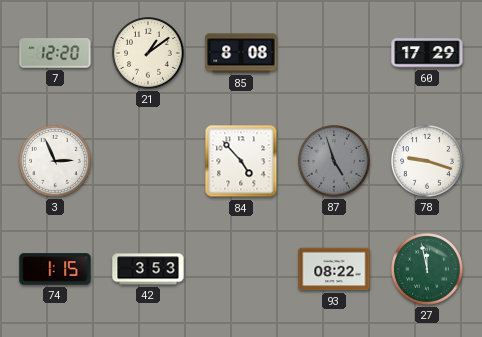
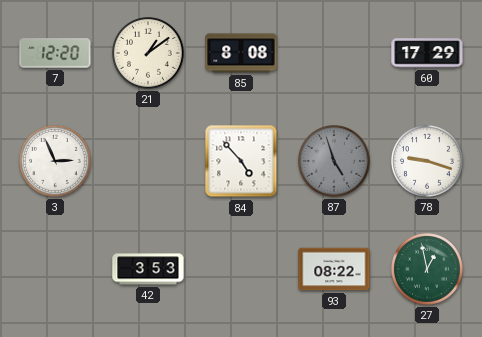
74: 1:15 -> none (55, 269)
27: 11:58 -> 12:58 (428, 270)
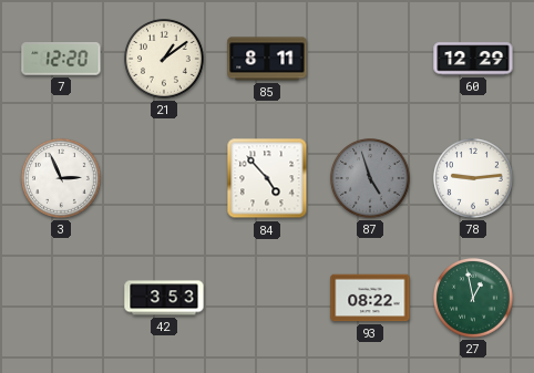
85: 8:08 -> 8:11 (267, 59)
60: 17:29 -> 12:29 (473, 59)
78: 9:18 -> 9:14 (474, 179)
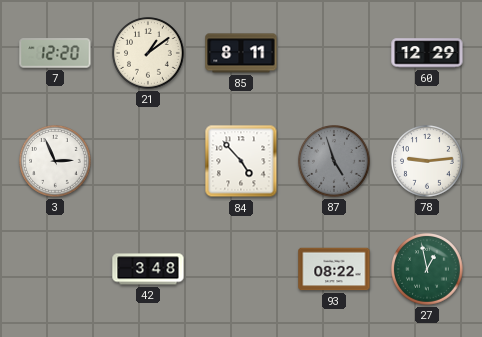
42: 3:53 -> 3:48 (148, 269)
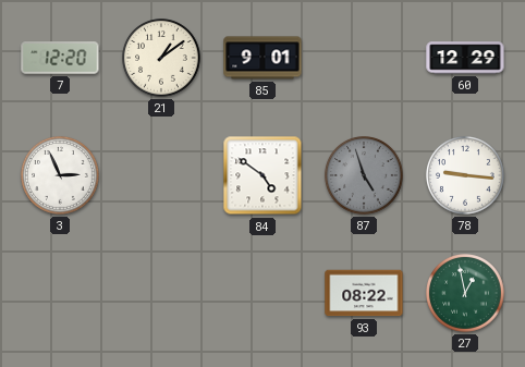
85: 8:11 -> 9:01 (262, 58)
84: 4:53 -> 4:51 (262, 175)
78: 9:14 -> 9:16 (466, 176)
42: 3:48 -> none (148, 269)
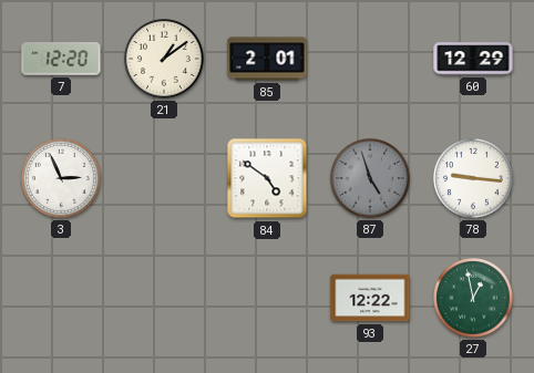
85: 9:01 -> 2:01 (267, 59)
93: 08:22 -> 12:22 (370, 298)
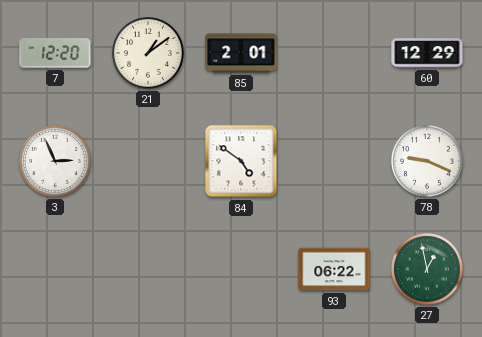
87: 4:57 -> none (371, 179)
78: 9:16 -> 9:19 (428, 162)
93: 12:22 -> 06:22 (334, 269)
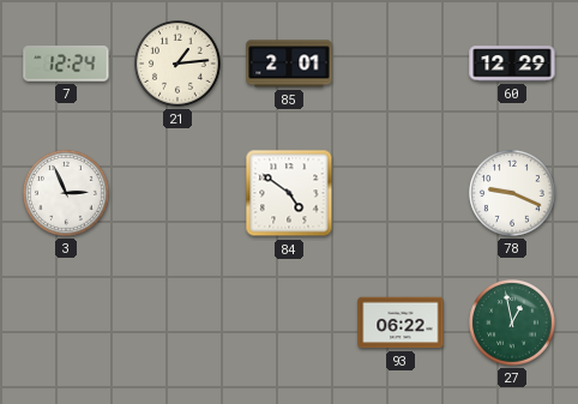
7: 12:20 -> 12:24 (66, 64)
21: 1:09 -> 1:14 (179, 65)
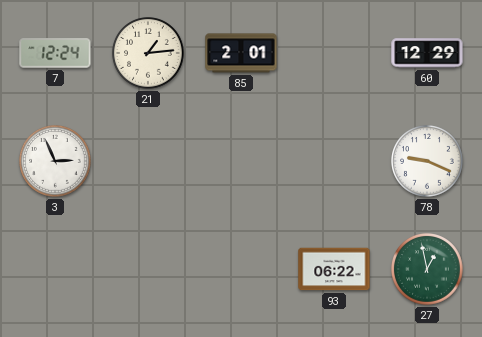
84: 4:51 -> none (289, 193)
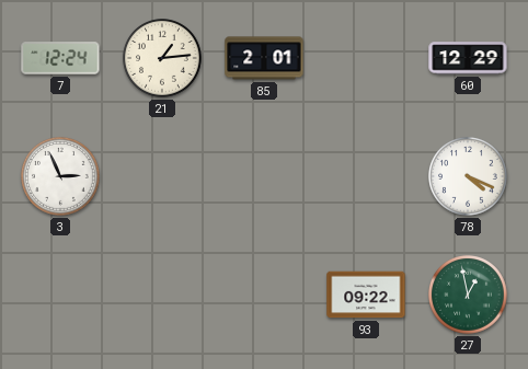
78: 9:19 -> 4:19 (469, 177)
93: 06:22 -> 09:22 (366, 295)
